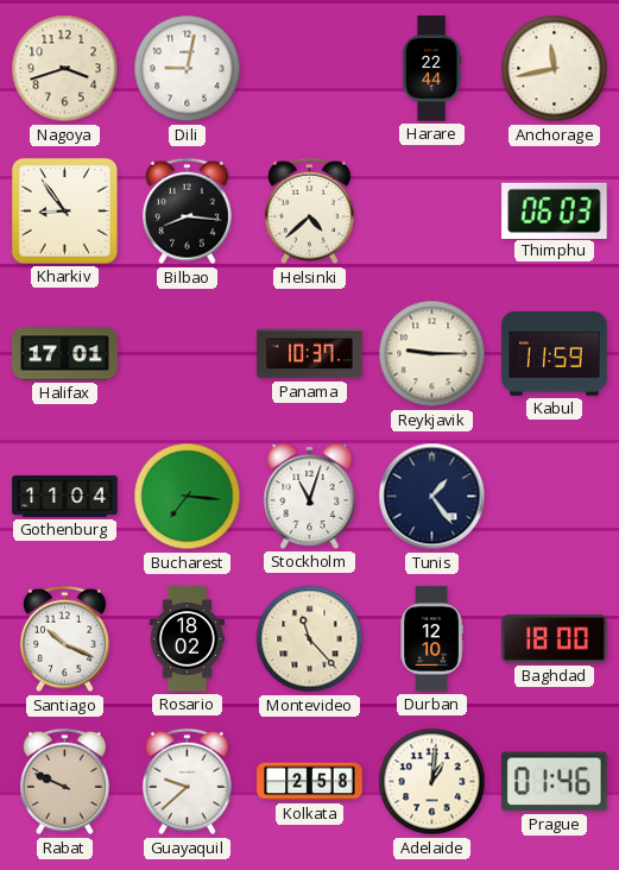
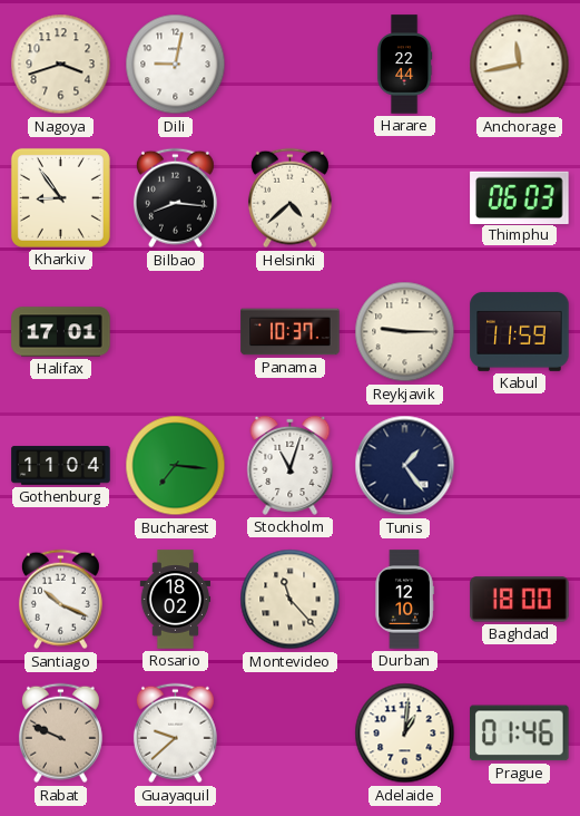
Kolkata: 2:58 -> none (310, 782)
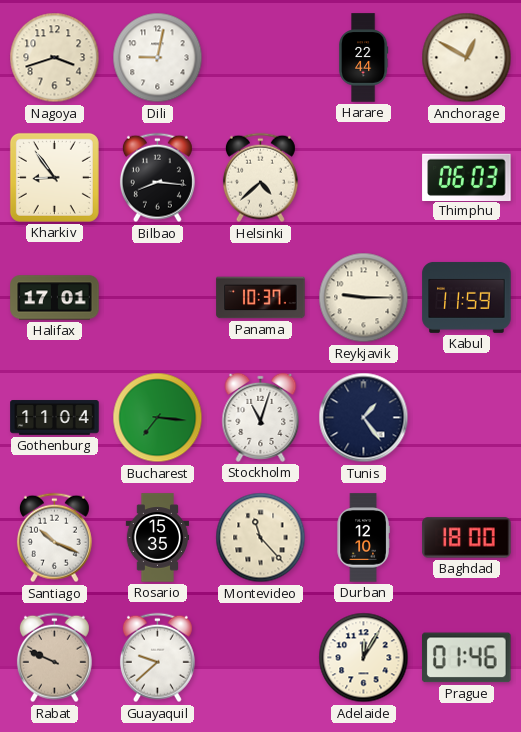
Anchorage: 11:43 -> 12:50 (467, 58)
Rosario: 18:02 -> 15:35 (158, 538)
Adelaide: 1:01 -> 12:05 (364, 658)
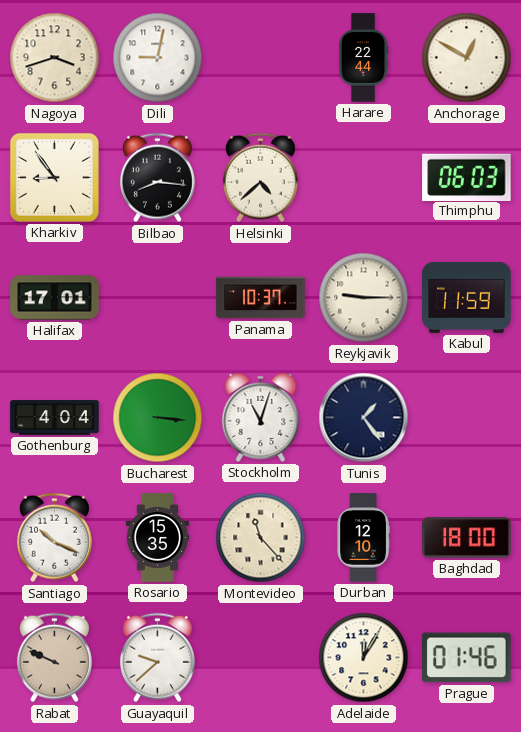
Gothenburg: 11:04 -> 4:04 (55, 418)
Bucharest: 7:16 -> 3:16 (158, 418)
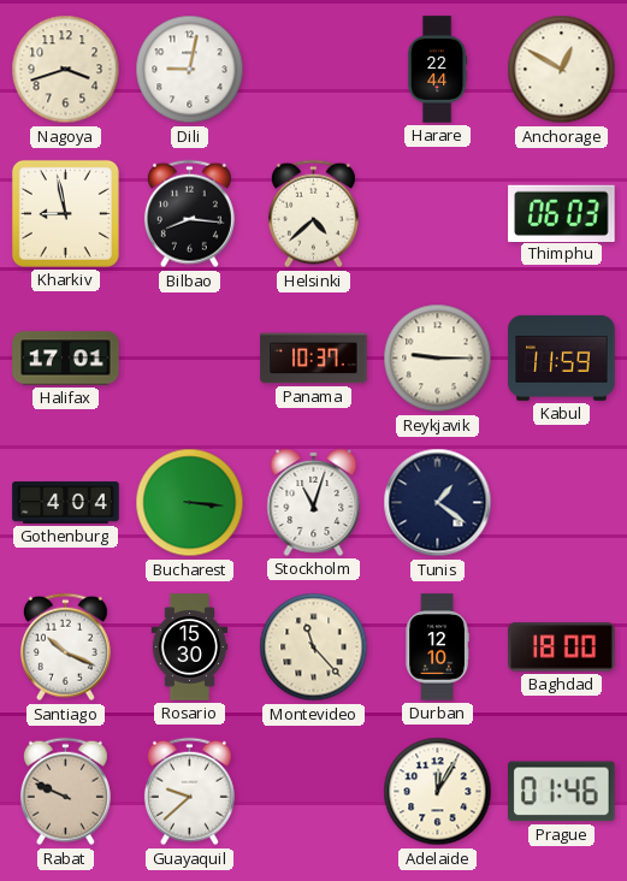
Kharkiv: 8:54 -> 8:58 (65, 213)
Tunis: 1:24 -> 1:21 (438, 503)
Rosario: 15:35 -> 15:30 (190, 648)
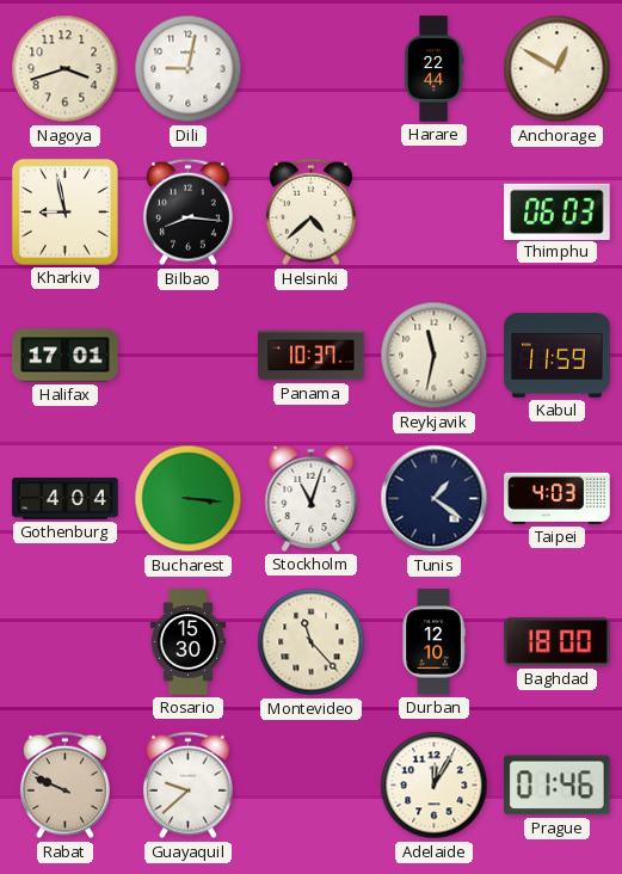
Reykjavik: 9:15 -> 11:32 (435, 356)
Taipei: none -> 4:03 (558, 498)
Santiago: 10:19 -> none (65, 648)
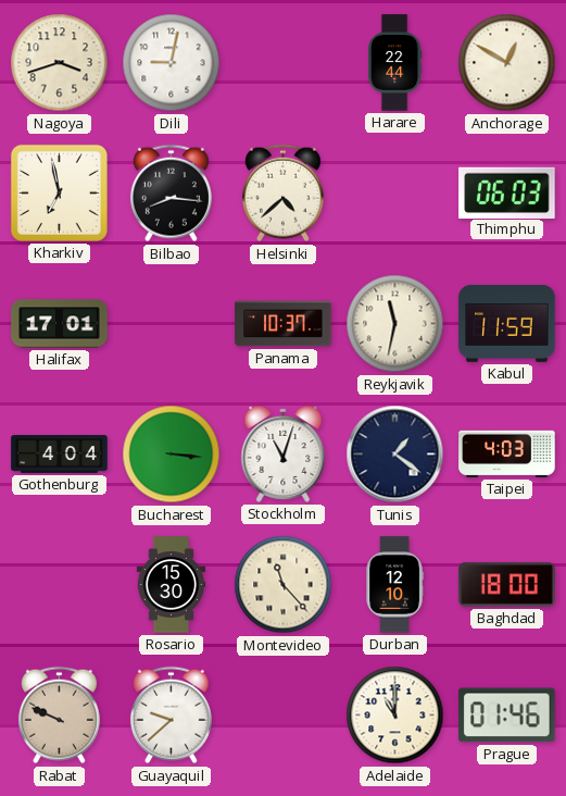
Kharkiv: 8:58 -> 6:58 (59, 192)
Adelaide: 12:05 -> 11:00 (395, 716)
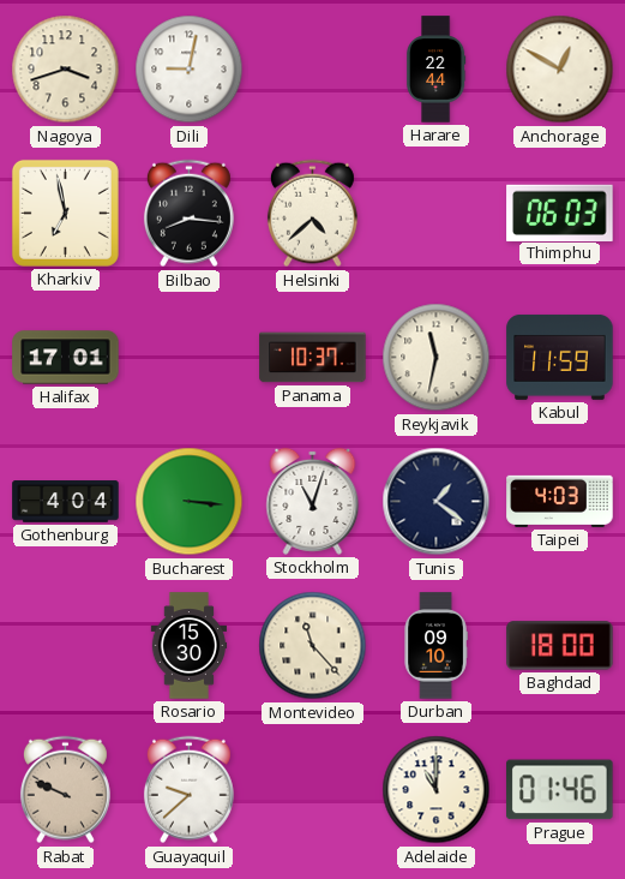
Durban: 12:10 -> 09:10 (435, 646)
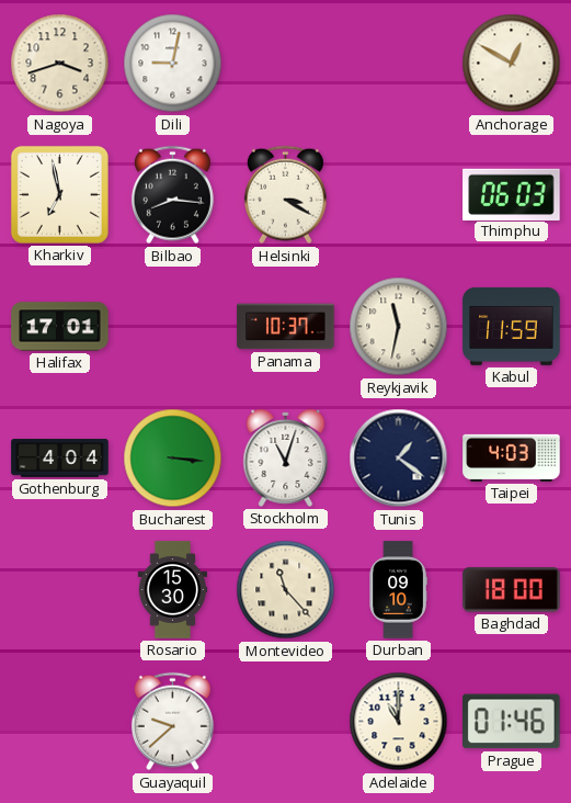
Harare: 22:44 -> none (435, 70)
Helsinki: 4:38 -> 3:20 (285, 195)
Rabat: 9:49 -> none (65, 790)
